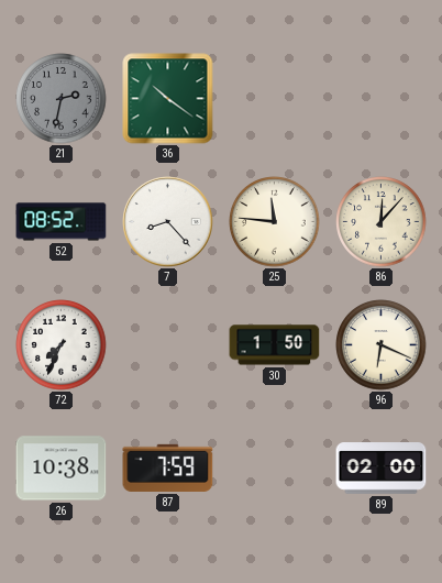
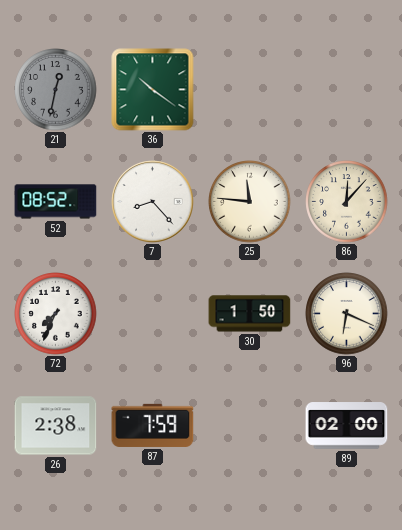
21: 2:32 -> 12:32 (56, 90)
26: 10:38 -> 2:38 (56, 426)
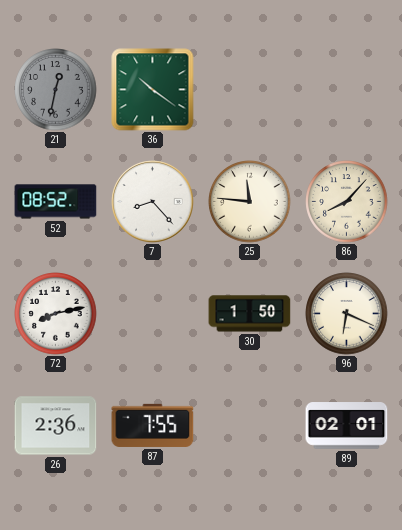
86: 12:07 -> 8:07 (347, 202)
72: 7:34 -> 8:13 (56, 314)
26: 2:38 -> 2:36 (56, 426)
87: 7:59 -> 7:55 (153, 425)
89: 02:00 -> 02:01 (347, 426)
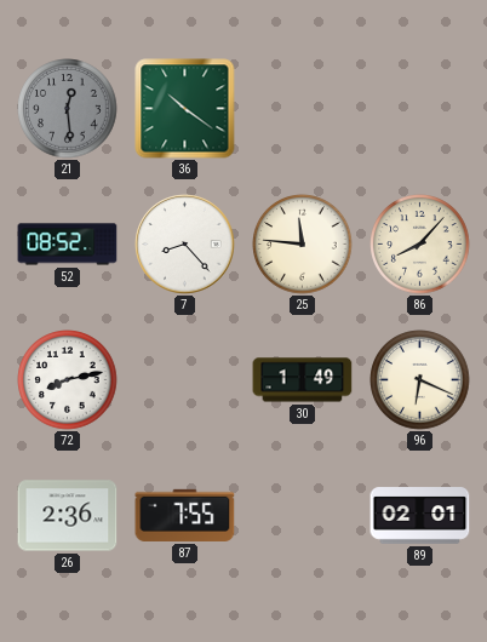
21: 12:32 -> 12:29 (68, 109)
30: 1:50 -> 1:49 (303, 380)
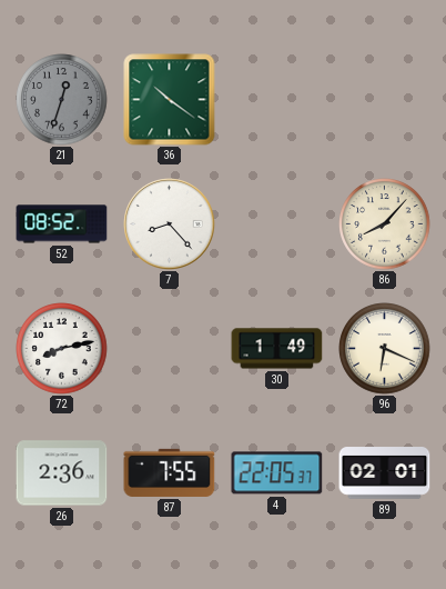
21: 12:29 -> 12:33 (62, 100)
25: 11:46 -> none (303, 245)
4: none -> 22:05 (277, 473)
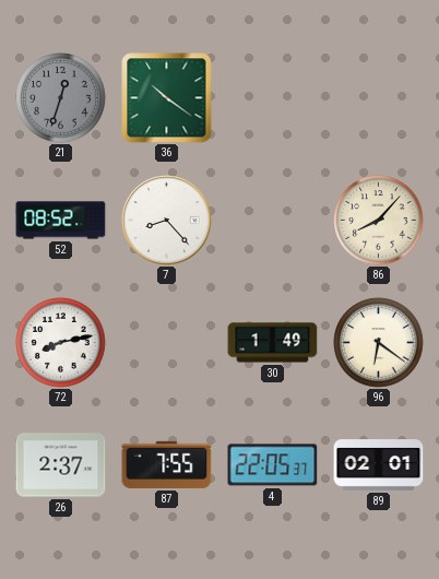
96: 6:19 -> 6:21 (379, 343)
26: 2:36 -> 2:37 (61, 465)
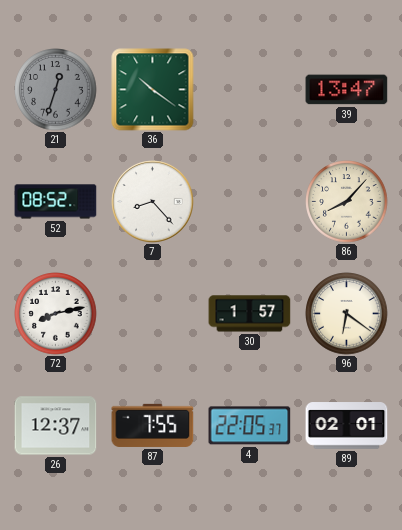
39: none -> 13:47 (347, 90)
30: 1:49 -> 1:57 (250, 314)
26: 2:37 -> 12:37 (56, 426)
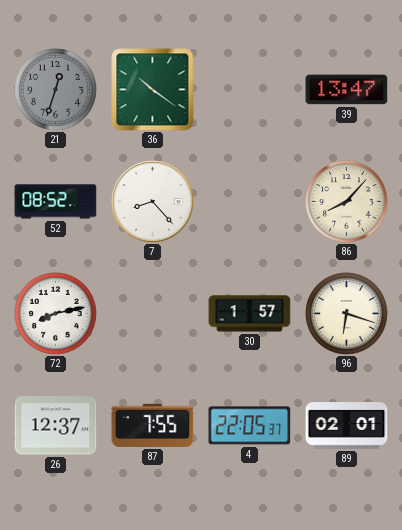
96: 6:21 -> 6:18 (347, 314)
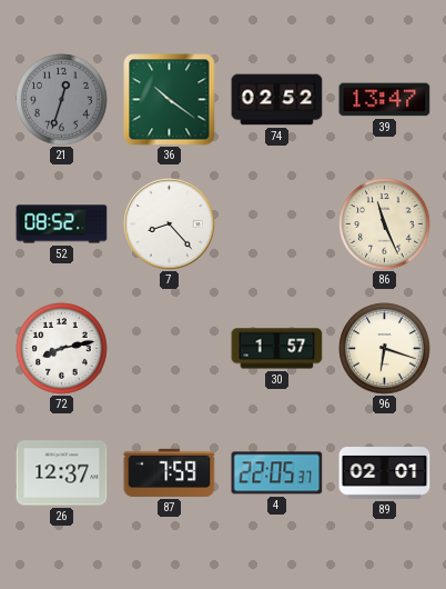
74: none -> 02:52 (277, 100)
86: 8:07 -> 11:26 (385, 224)
87: 7:55 -> 7:59 (170, 472)
